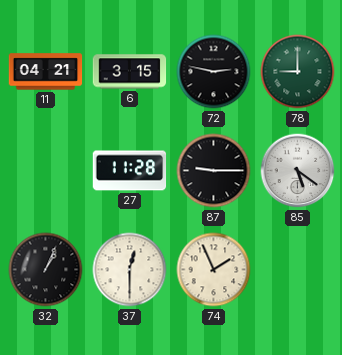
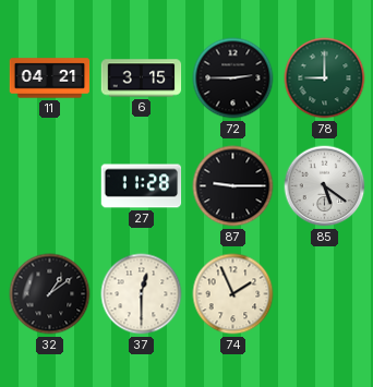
72: 2:47 -> 2:45 (233, 78)
32: 1:04 -> 1:09 (50, 294)
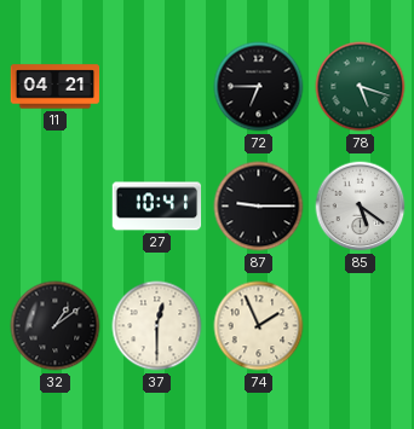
6: 3:15 -> none (142, 78)
72: 2:45 -> 6:45 (259, 87)
78: 9:00 -> 5:18 (361, 87)
27: 11:28 -> 10:41 (157, 207)
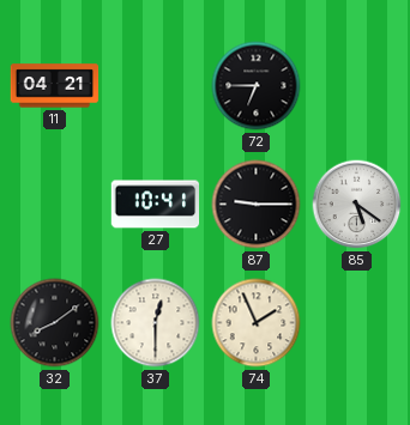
78: 5:18 -> none (361, 87)
32: 1:09 -> 8:09 (55, 323)
